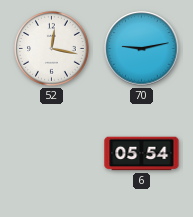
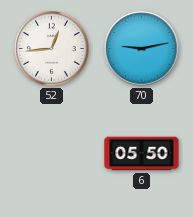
52: 12:17 -> 12:44 (52, 49)
6: 05:54 -> 05:50 (142, 154)
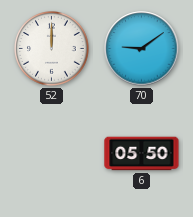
52: 12:44 -> 12:00 (52, 49)
70: 9:13 -> 9:09 (142, 49)
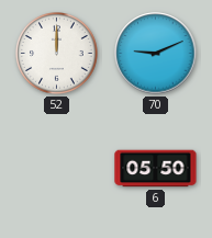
70: 9:09 -> 9:11 (156, 54)
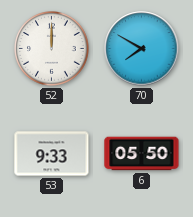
70: 9:11 -> 7:50 (142, 49)
53: none -> 9:33 (52, 154)
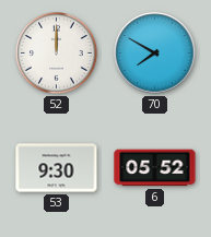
53: 9:33 -> 9:30 (57, 168)
6: 05:50 -> 05:52 (155, 168)
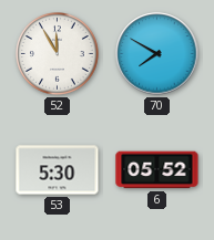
52: 12:00 -> 11:55 (58, 54)
53: 9:30 -> 5:30 (58, 170)
